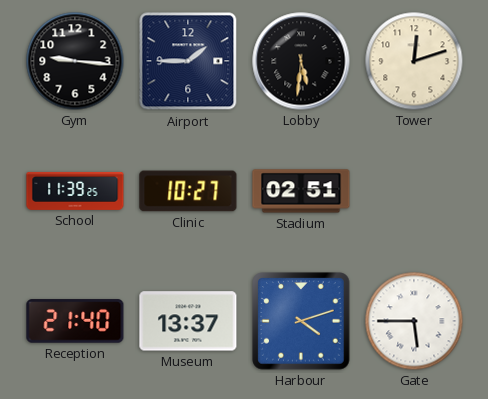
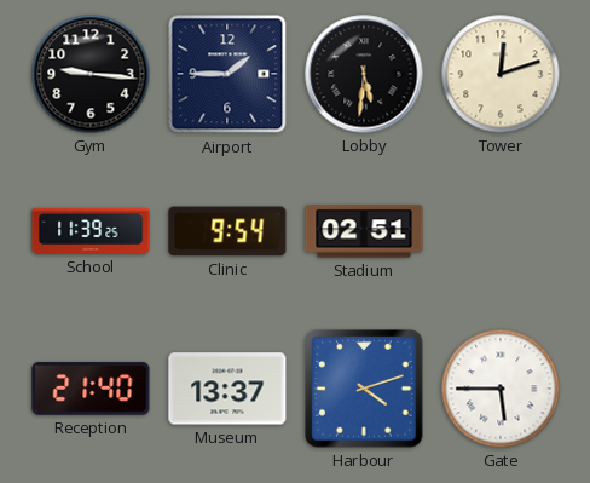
Clinic: 10:27 -> 9:54 (227, 231)
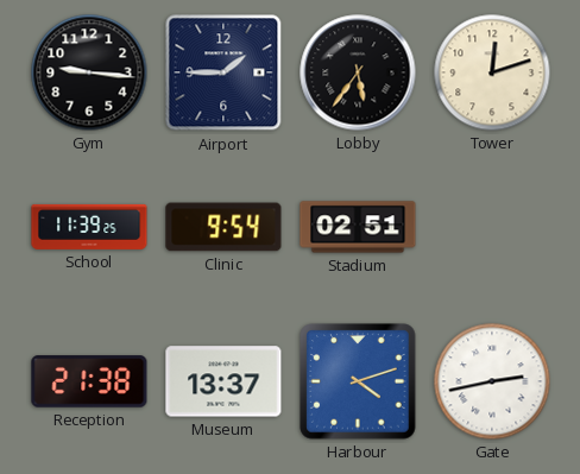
Lobby: 5:31 -> 5:36 (358, 72)
Reception: 21:40 -> 21:38 (89, 381)
Gate: 5:45 -> 2:43 (492, 381)
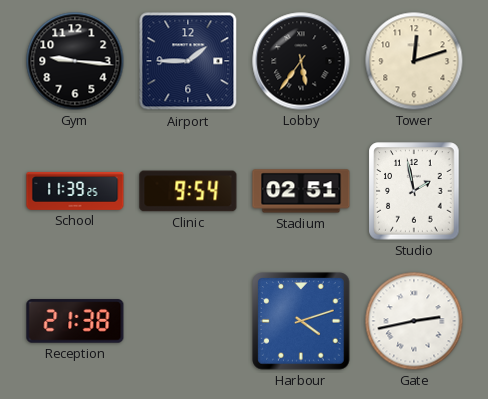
Studio: none -> 1:58 (414, 191)
Museum: 13:37 -> none (223, 381)
